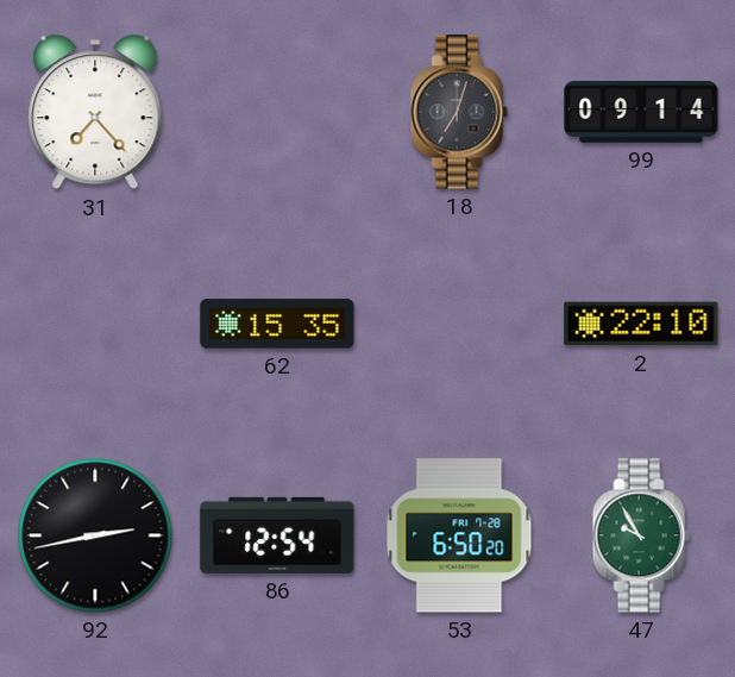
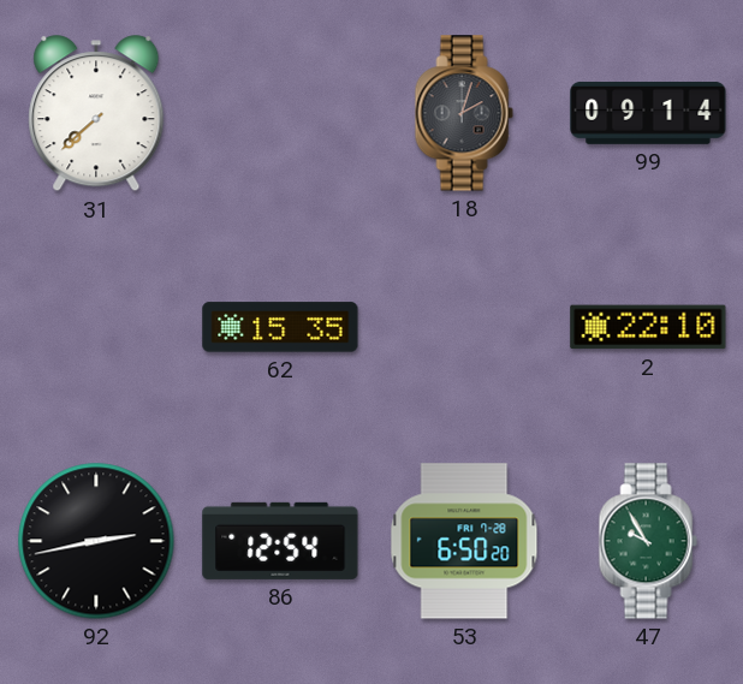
31: 7:23 -> 7:38 (96, 114)
18: 7:03 -> 2:03 (464, 113)
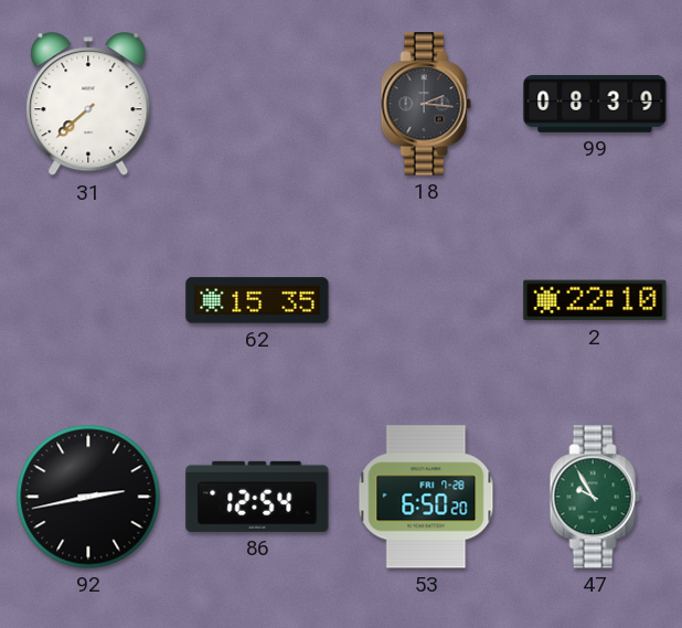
18: 2:03 -> 2:16 (426, 104)
99: 09:14 -> 08:39 (595, 104)
